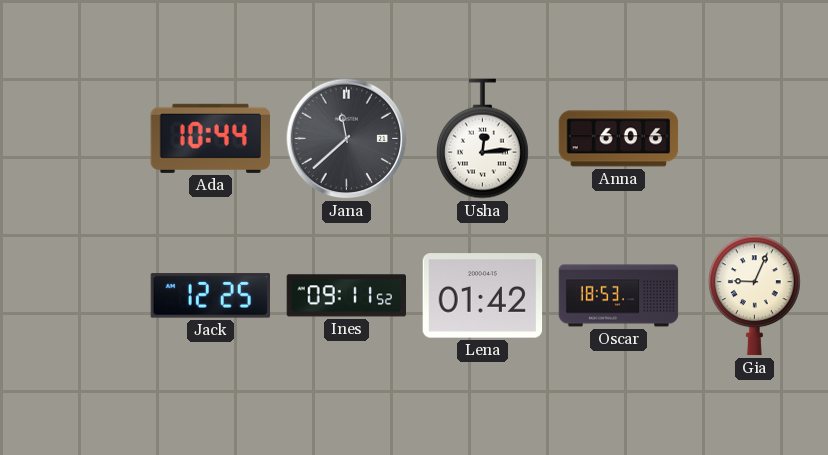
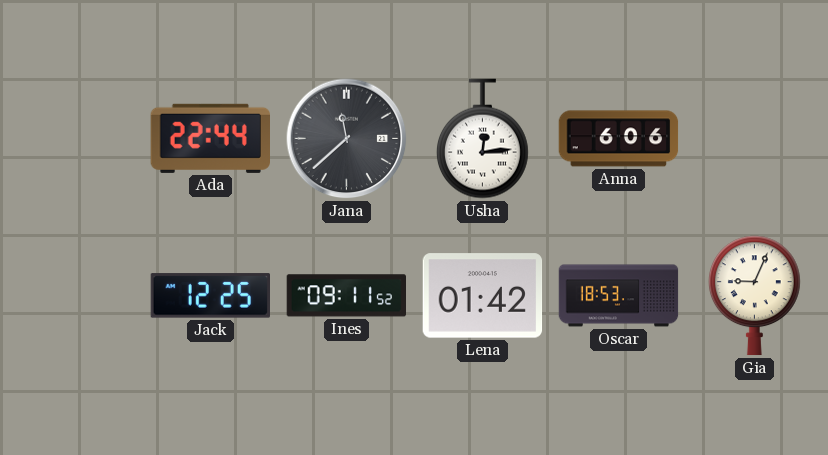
Ada: 10:44 -> 22:44 (210, 138)
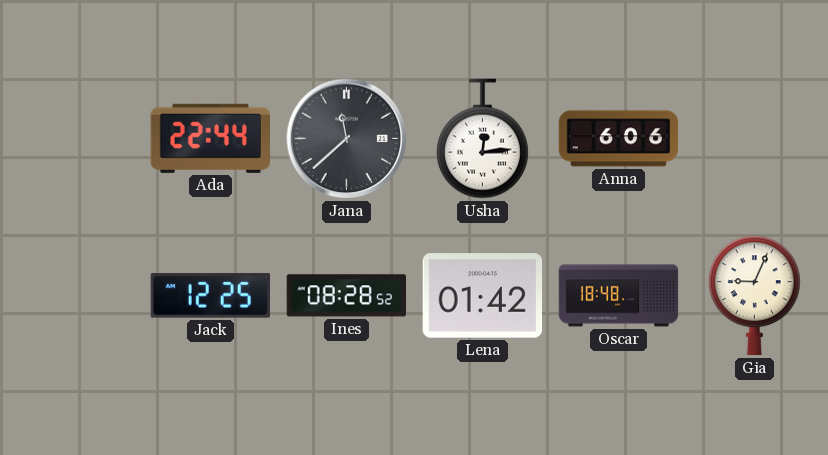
Ines: 09:11 -> 08:28 (346, 296)
Oscar: 18:53 -> 18:48 (619, 296)
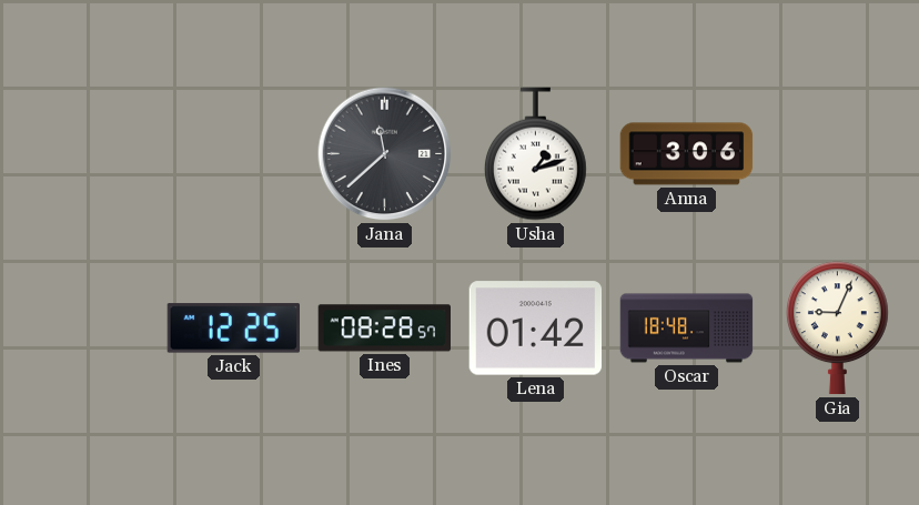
Ada: 22:44 -> none (210, 138)
Usha: 12:14 -> 1:12 (535, 154)
Anna: 6:06 -> 3:06 (687, 154)
Ines: 08:28:52 -> 08:28:57 (384, 329)
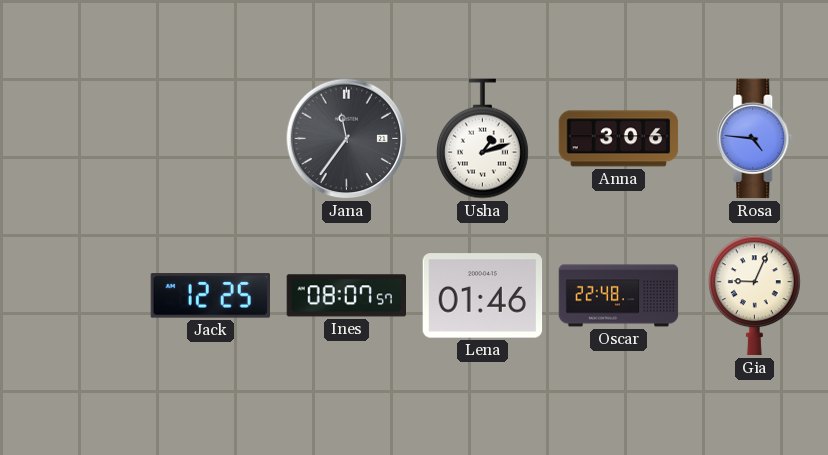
Jana: 11:38 -> 11:36 (347, 139)
Rosa: none -> 4:46 (755, 139)
Ines: 08:28 -> 08:07 (346, 296)
Lena: 01:42 -> 01:46 (483, 296)
Oscar: 18:48 -> 22:48 (619, 296)
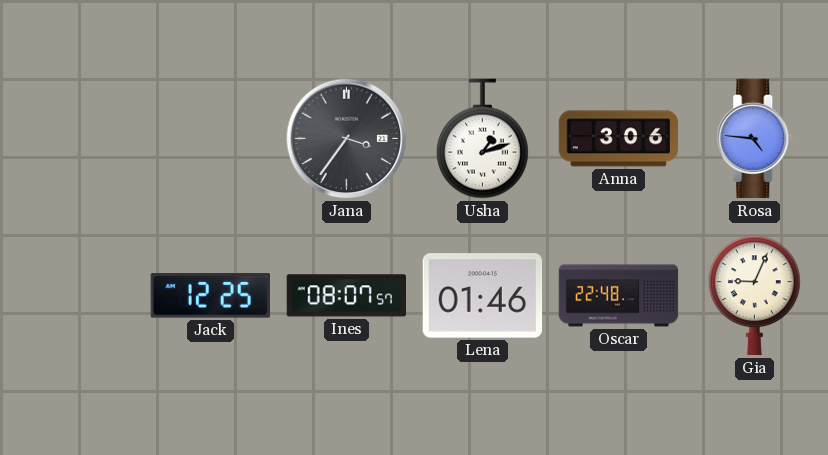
Jana: 11:36 -> 3:36 (347, 139)
